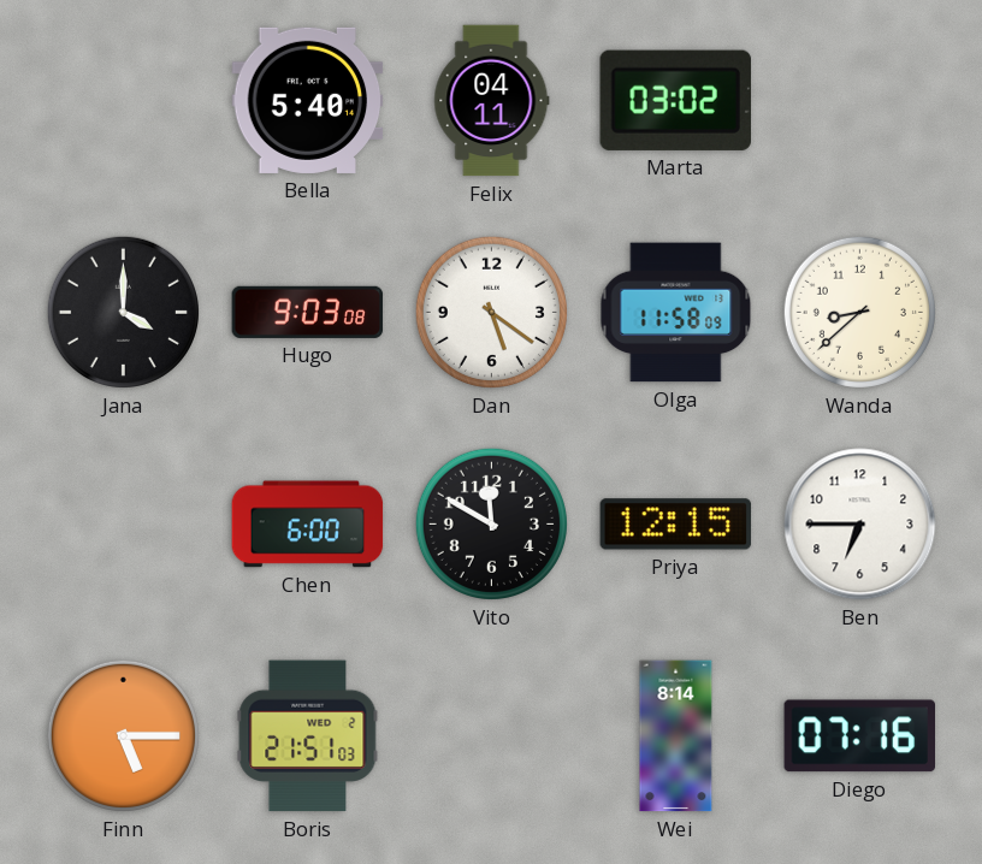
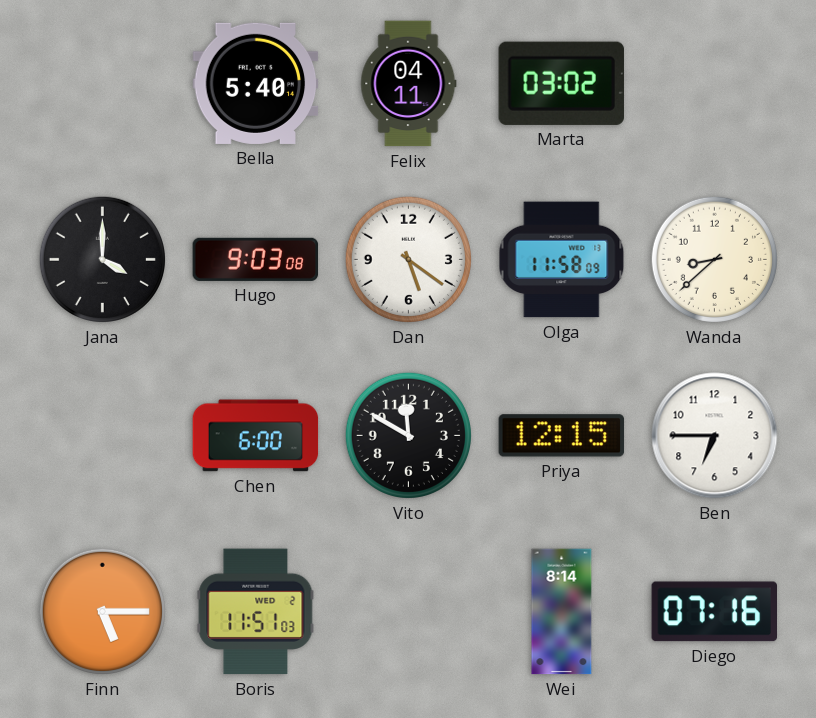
Boris: 21:51 -> 11:51 (256, 612)
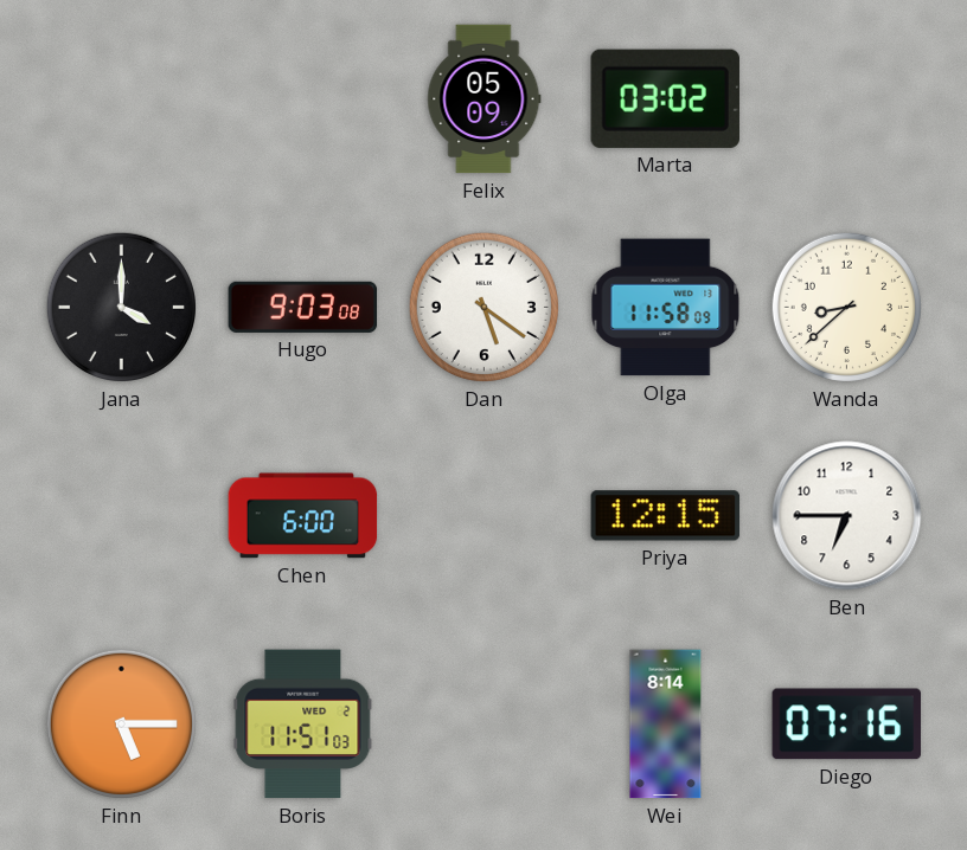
Bella: 5:40 -> none (256, 83)
Felix: 04:11 -> 05:09 (485, 99)
Vito: 11:50 -> none (408, 435)
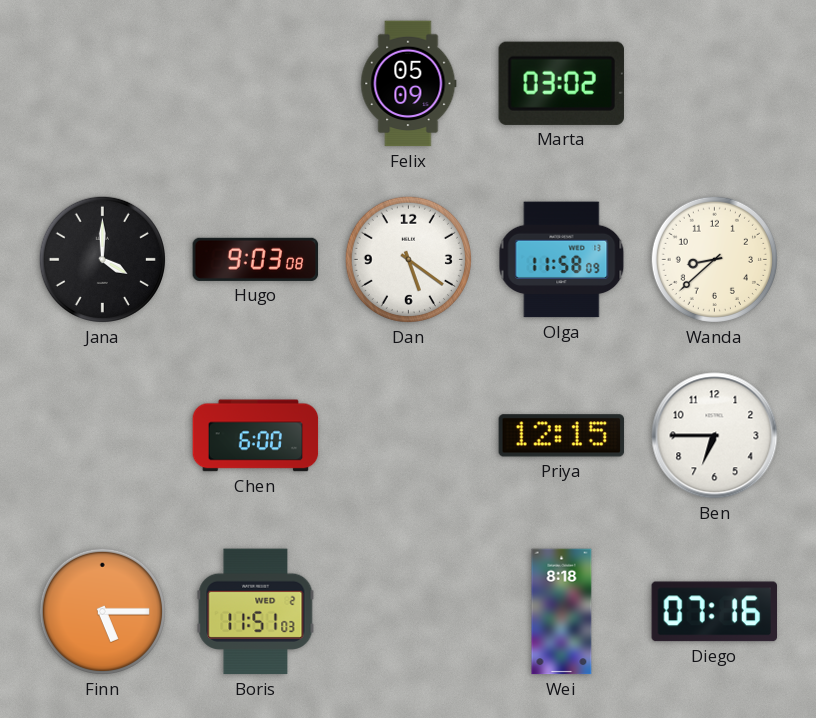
Wei: 8:14 -> 8:18 (562, 612)
